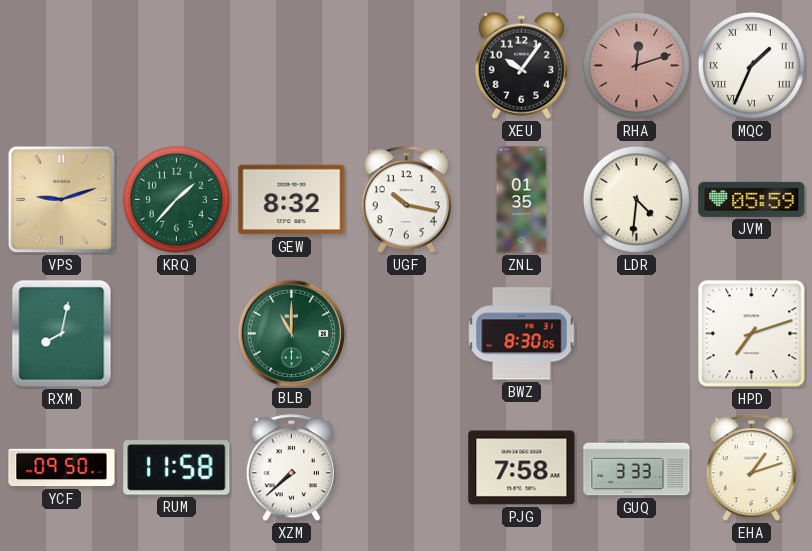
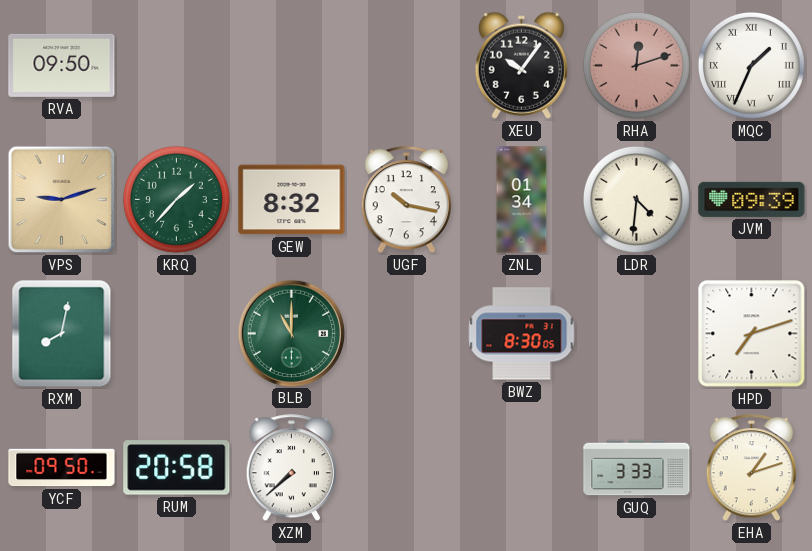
RVA: none -> 09:50 (62, 65)
ZNL: 01:35 -> 01:34 (522, 200)
JVM: 05:59 -> 09:39 (752, 199)
RUM: 11:58 -> 20:58 (177, 468)
PJG: 7:58 -> none (522, 468)
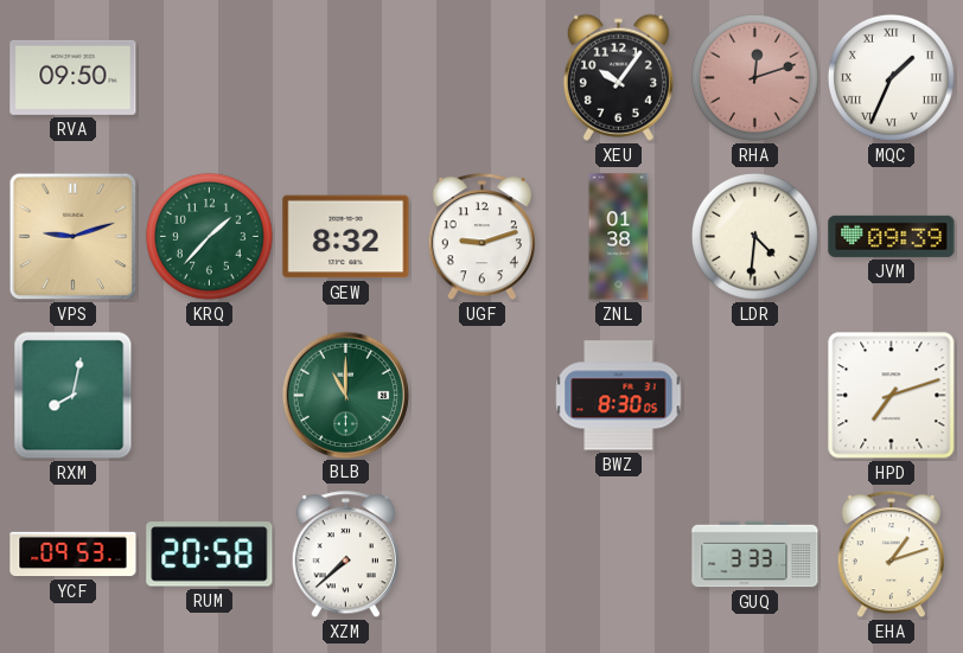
UGF: 10:17 -> 9:12 (481, 237)
ZNL: 01:34 -> 01:38 (619, 237)
YCF: 09:50 -> 09:53 (74, 555)
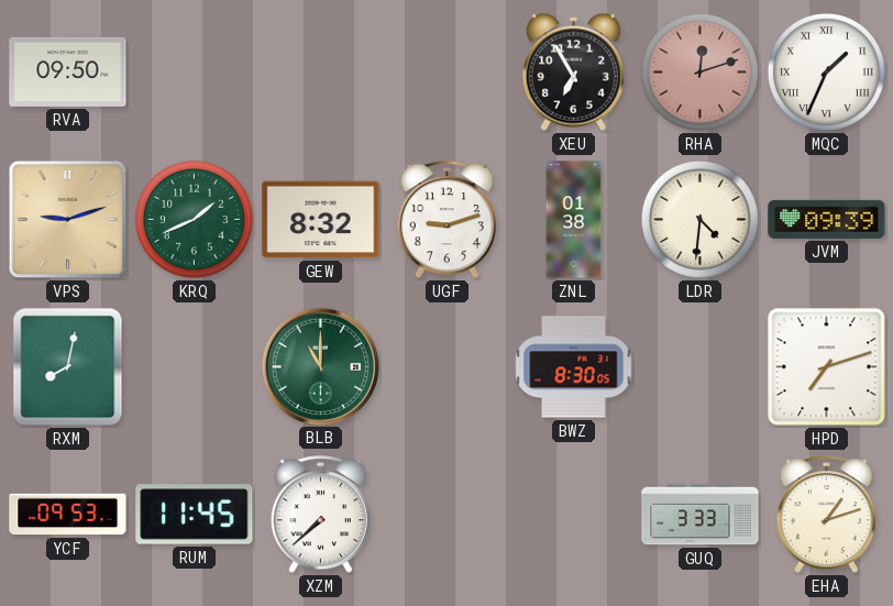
XEU: 10:06 -> 6:55 (573, 71)
KRQ: 1:37 -> 1:41 (194, 219)
RUM: 20:58 -> 11:45 (195, 515)
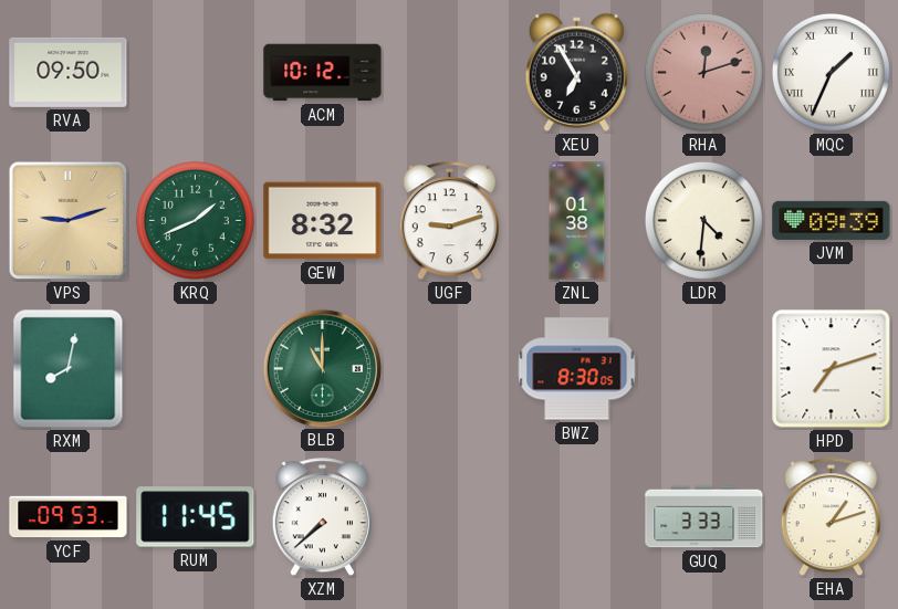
ACM: none -> 10:12 (323, 73)
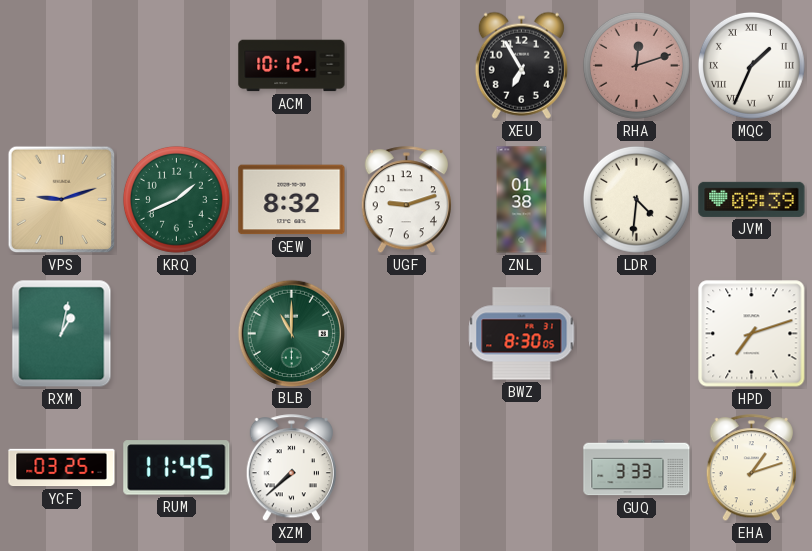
RVA: 09:50 -> none (69, 72)
RXM: 8:02 -> 1:02 (62, 334)
YCF: 09:53 -> 03:25 (62, 468)
